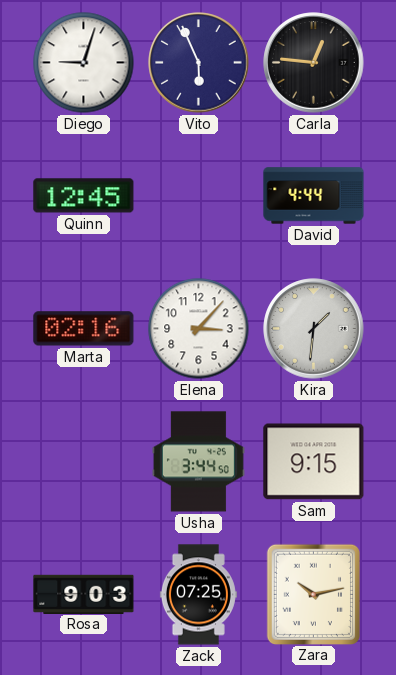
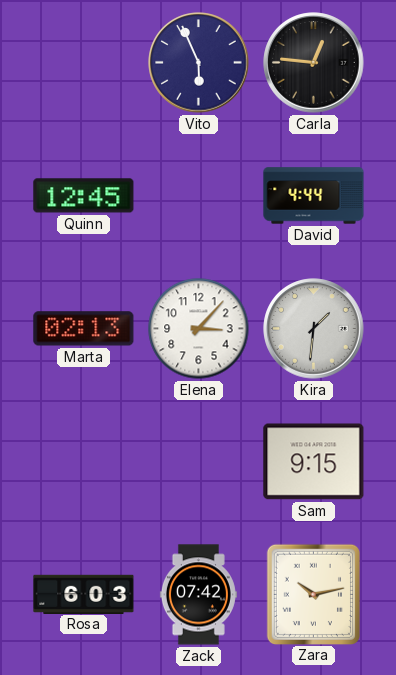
Diego: 9:03 -> none (84, 63)
Marta: 02:16 -> 02:13 (84, 329)
Usha: 3:44 -> none (198, 462)
Rosa: 9:03 -> 6:03 (84, 594)
Zack: 07:25 -> 07:42 (198, 595)
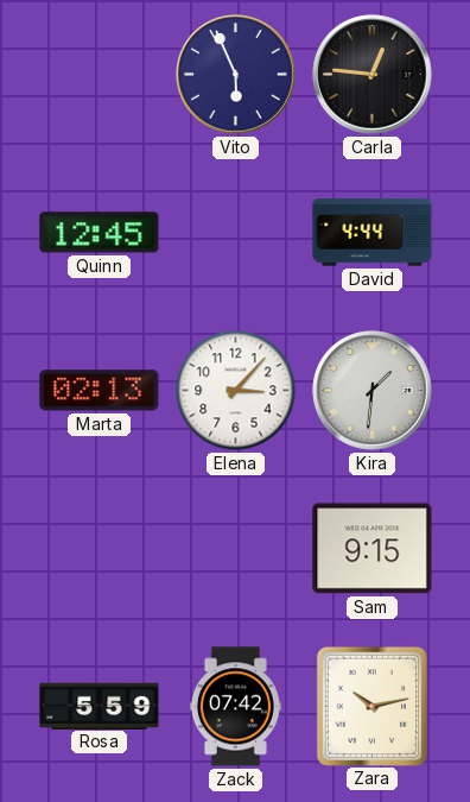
Rosa: 6:03 -> 5:59 (100, 706)
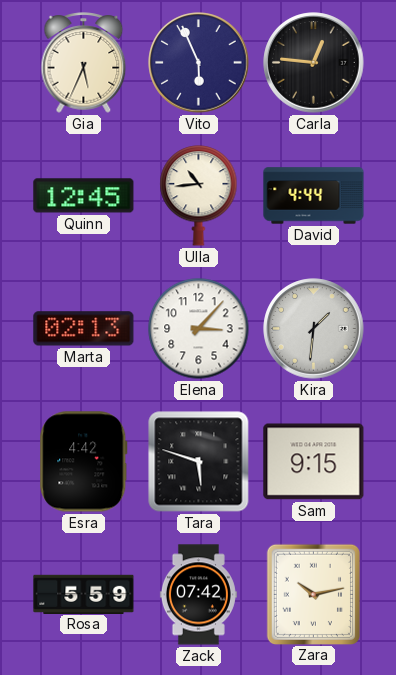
Gia: none -> 5:34 (84, 63)
Ulla: none -> 10:44 (199, 196)
Esra: none -> 4:42 (84, 462)
Tara: none -> 5:48 (199, 462)
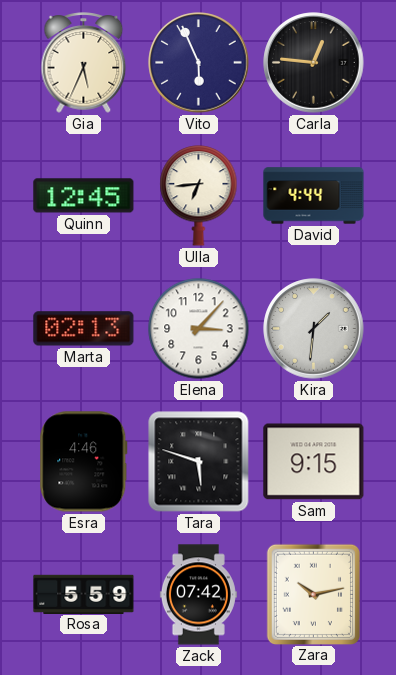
Ulla: 10:44 -> 6:44 (199, 196)
Esra: 4:42 -> 4:46 (84, 462)
